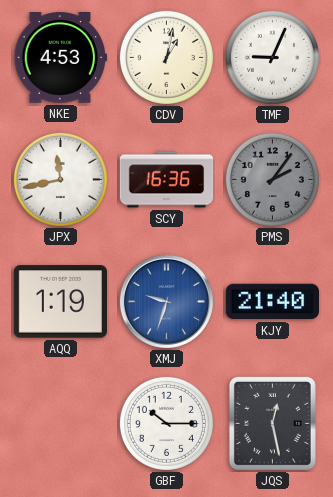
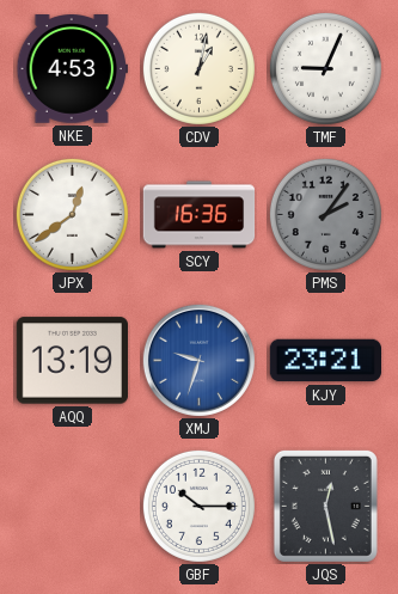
JPX: 11:43 -> 12:39 (72, 214)
AQQ: 1:19 -> 13:19 (72, 361)
KJY: 21:40 -> 23:21 (325, 361)
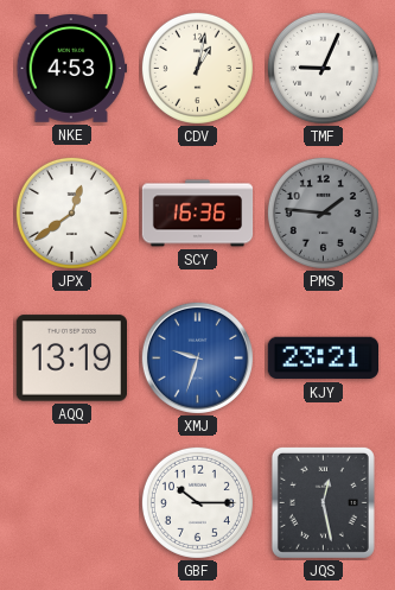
PMS: 2:06 -> 1:46 (323, 212)
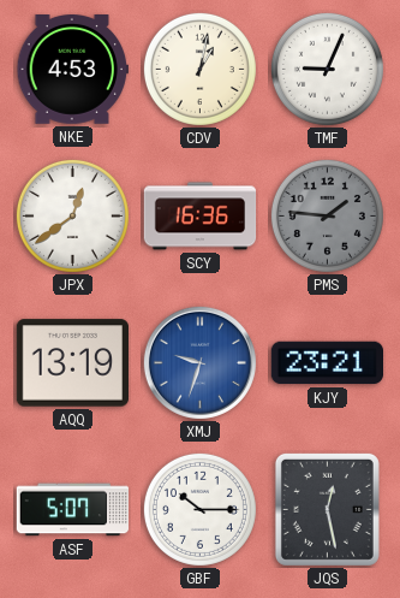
ASF: none -> 5:07 (72, 510)
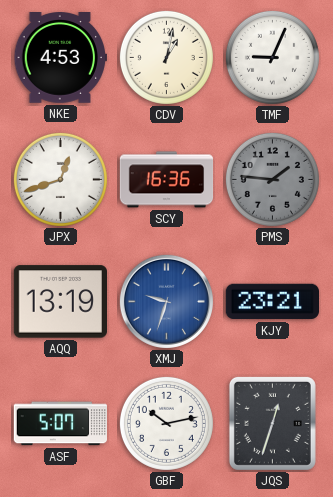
JPX: 12:39 -> 12:42 (60, 179)
GBF: 10:15 -> 10:13 (166, 423)
JQS: 12:28 -> 12:33 (272, 423)
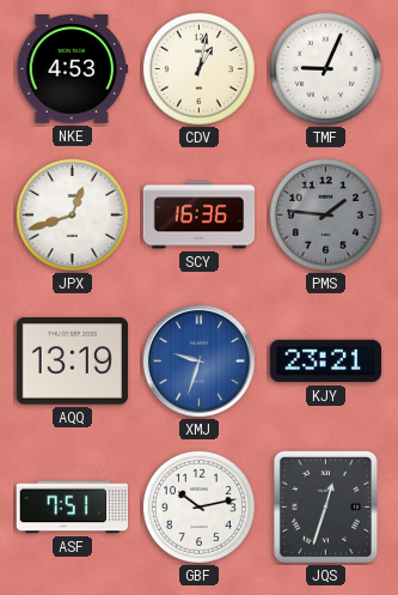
ASF: 5:07 -> 7:51 (72, 508)
